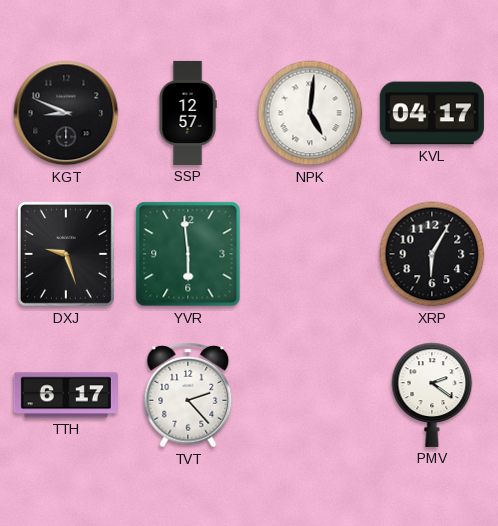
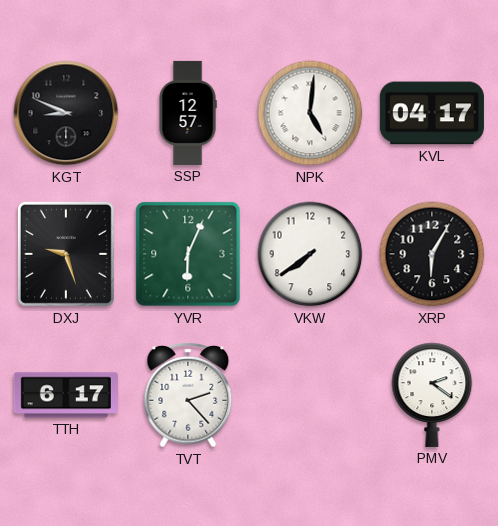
YVR: 5:59 -> 6:04 (188, 254)
VKW: none -> 7:39 (310, 254)
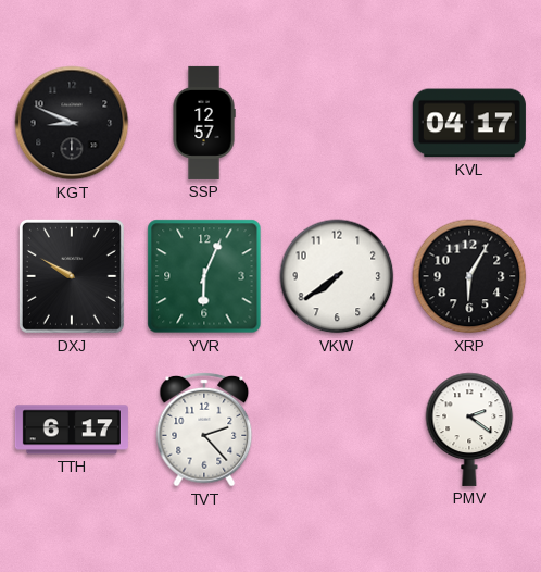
NPK: 5:01 -> none (310, 113)
DXJ: 9:27 -> 9:50 (72, 276)
